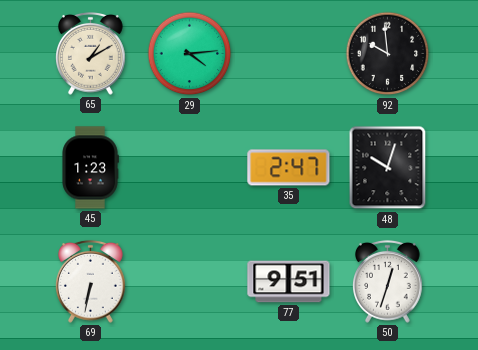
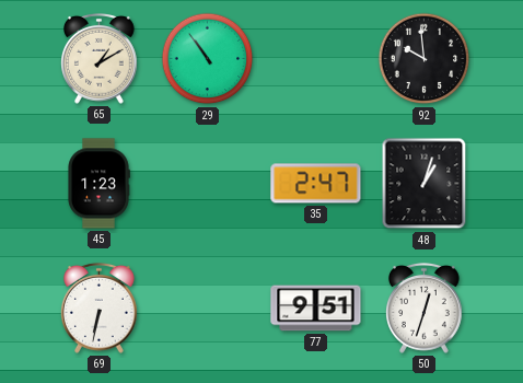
29: 4:14 -> 10:54 (208, 59)
48: 10:03 -> 1:03 (425, 184)
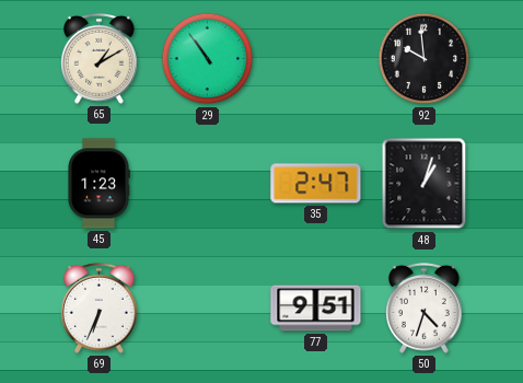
69: 6:32 -> 6:34 (100, 307)
50: 12:33 -> 4:33 (425, 307)
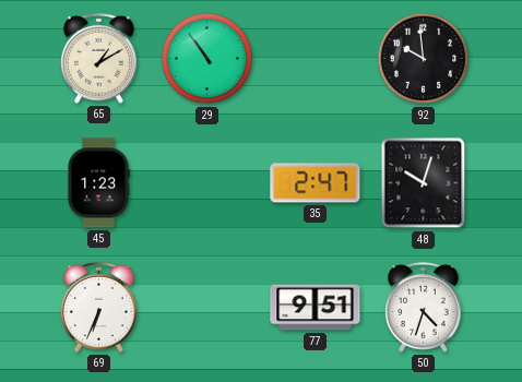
48: 1:03 -> 10:03 (424, 183)
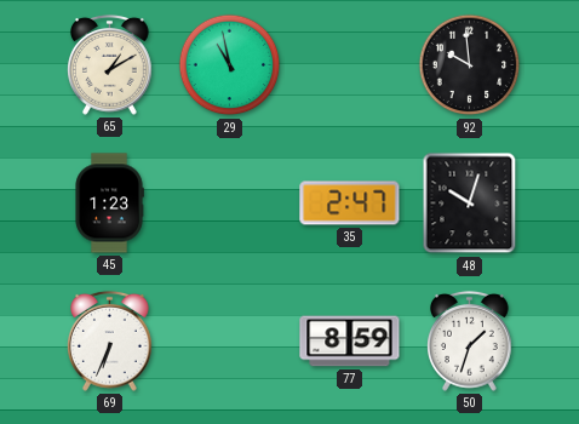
29: 10:54 -> 10:58 (230, 65)
77: 9:51 -> 8:59 (350, 342)
50: 4:33 -> 1:33 (470, 340)
